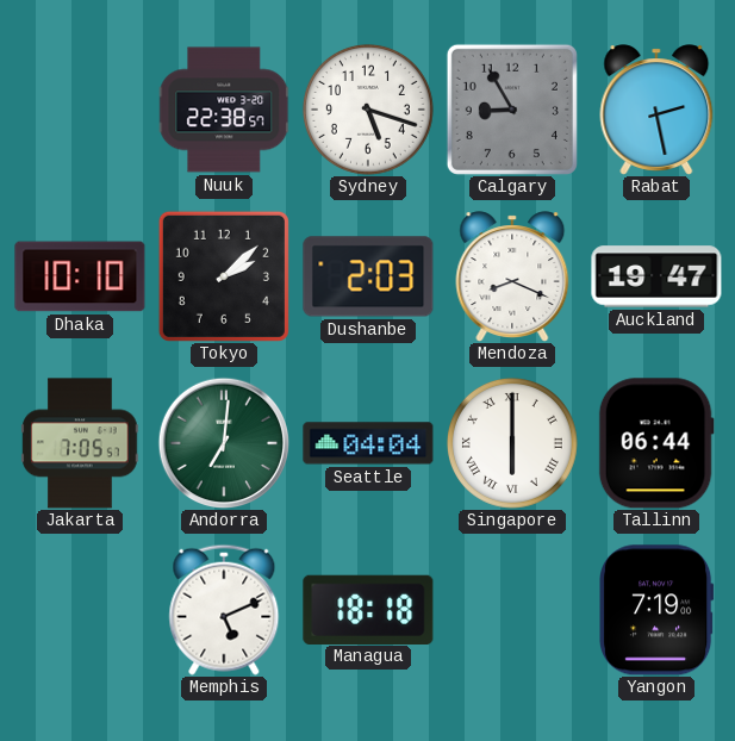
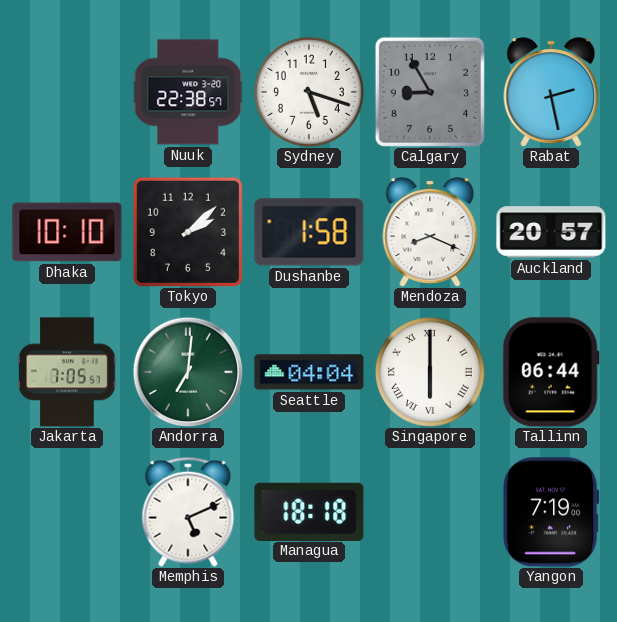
Dushanbe: 2:03 -> 1:58 (309, 232)
Auckland: 19:47 -> 20:57 (551, 232)
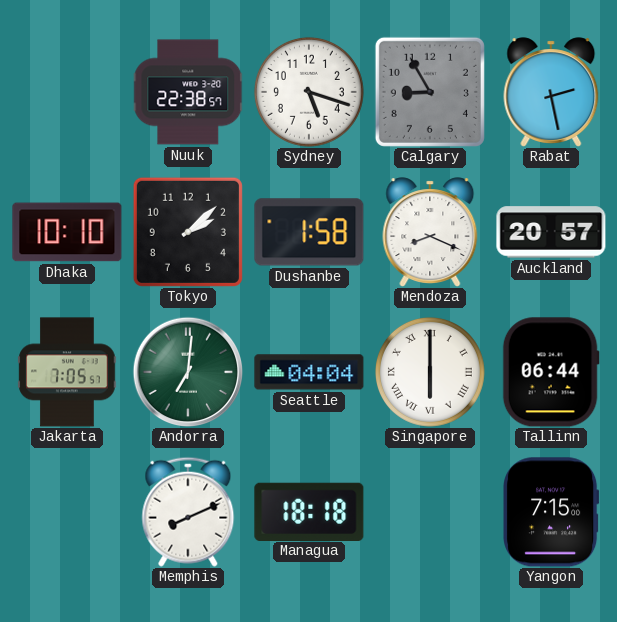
Memphis: 5:11 -> 8:11 (188, 512)
Yangon: 7:19 -> 7:15 (551, 512)
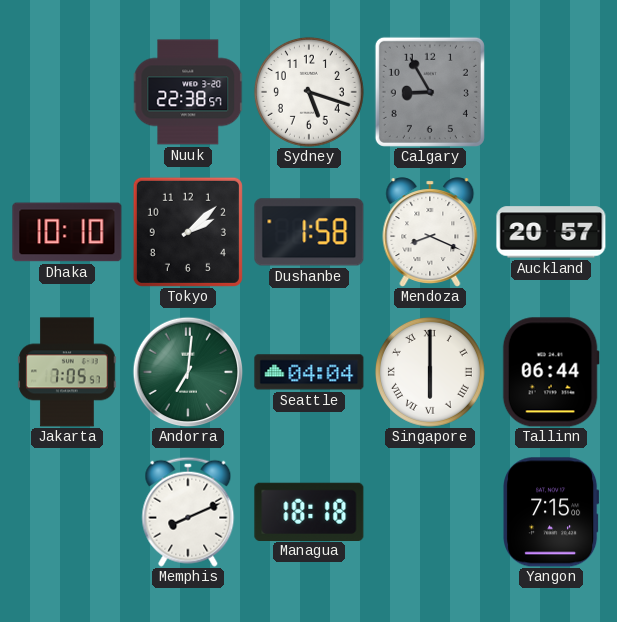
Rabat: 2:28 -> none (551, 92)
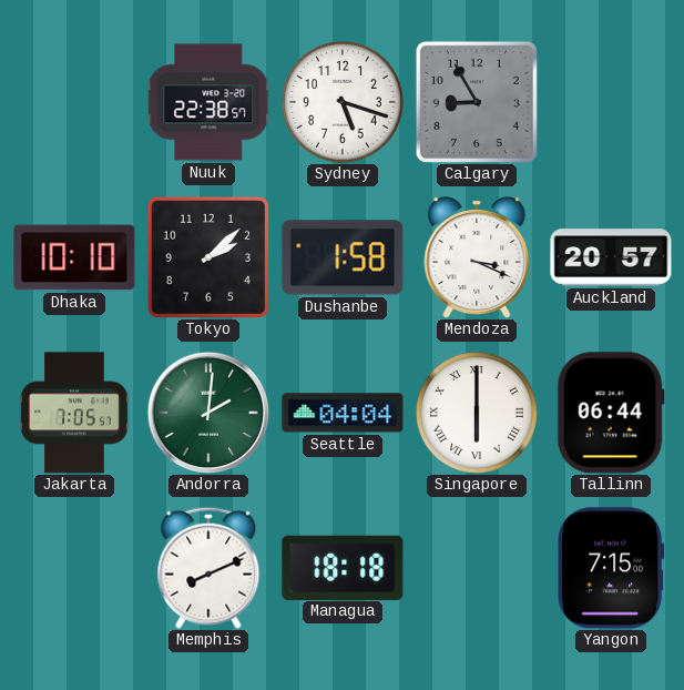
Mendoza: 8:19 -> 3:19 (477, 257)
Andorra: 7:01 -> 2:01 (208, 413)
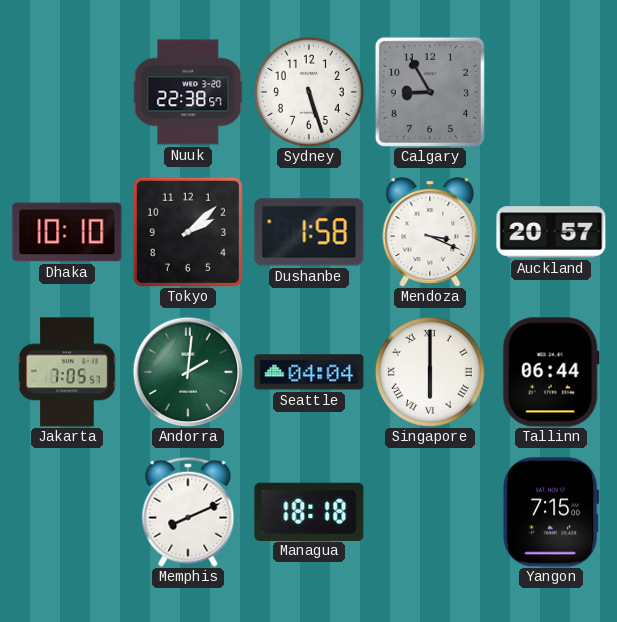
Sydney: 5:18 -> 5:27 (309, 92)
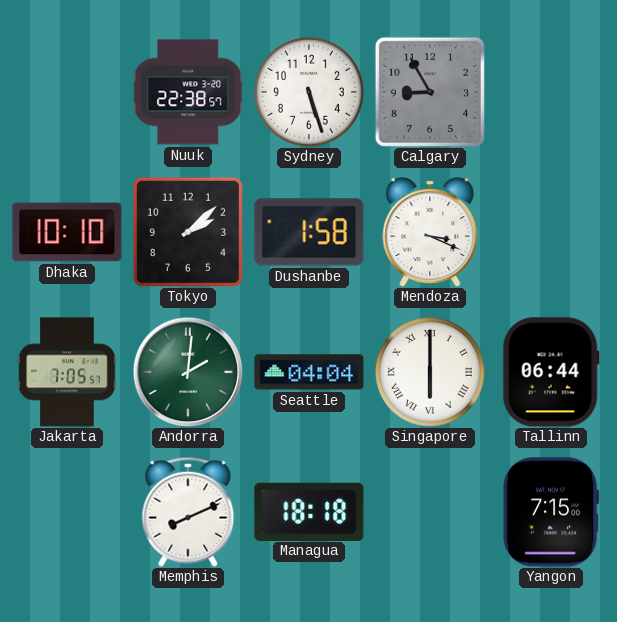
Auckland: 20:57 -> none (551, 232)
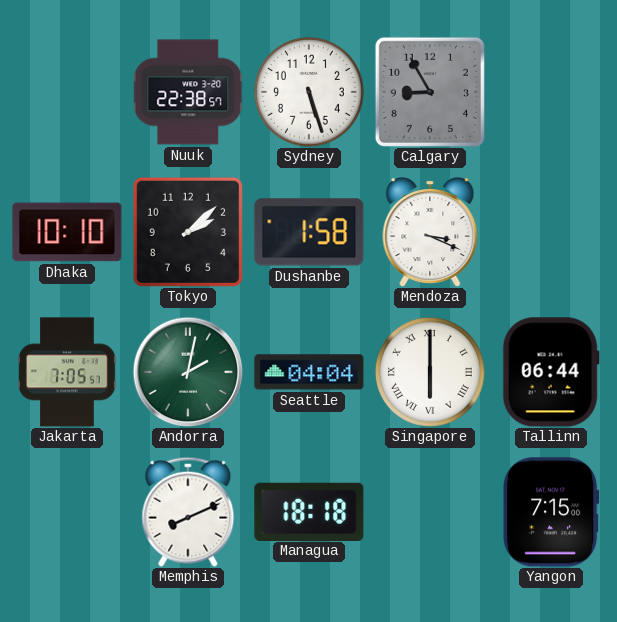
Andorra: 2:01 -> 2:02 (188, 372)
